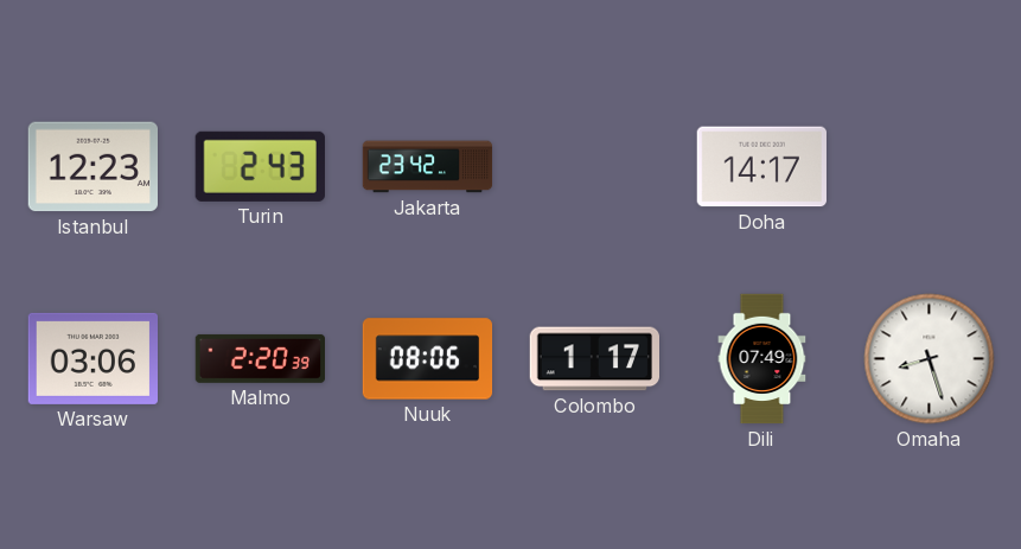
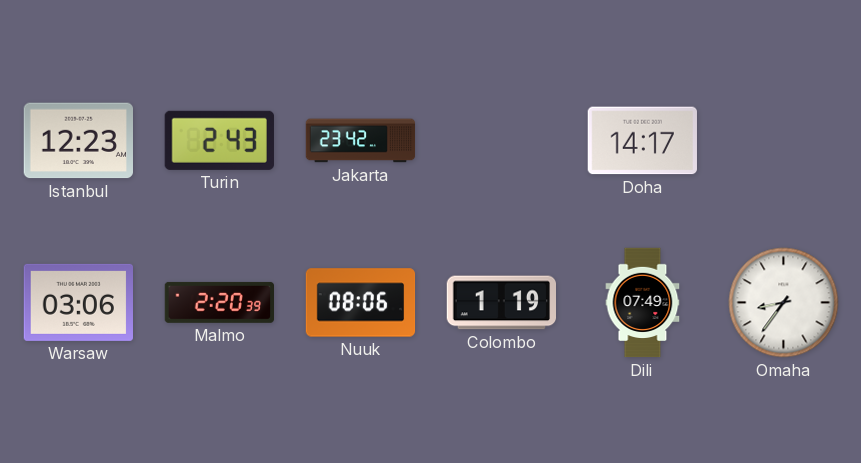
Colombo: 1:17 -> 1:19 (501, 303)
Omaha: 8:27 -> 8:36 (784, 303)
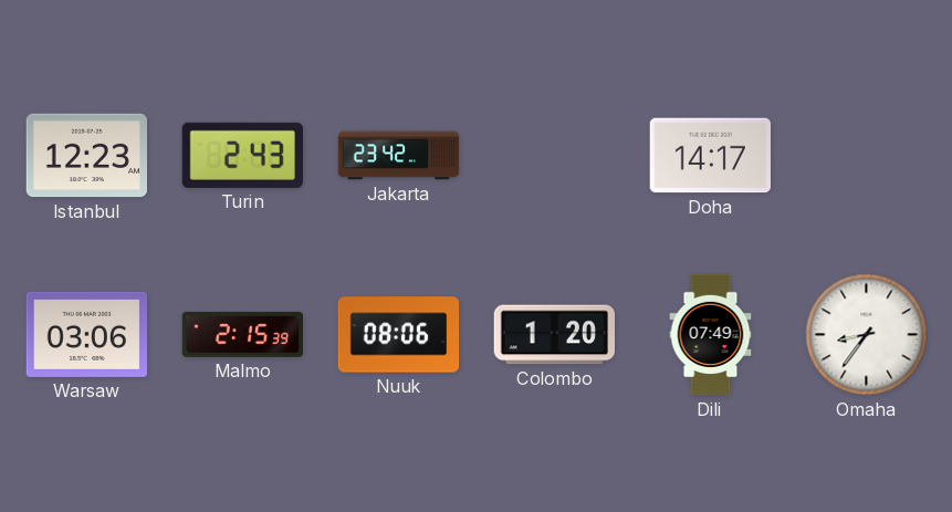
Malmo: 2:20 -> 2:15 (242, 334)
Colombo: 1:19 -> 1:20 (554, 335)
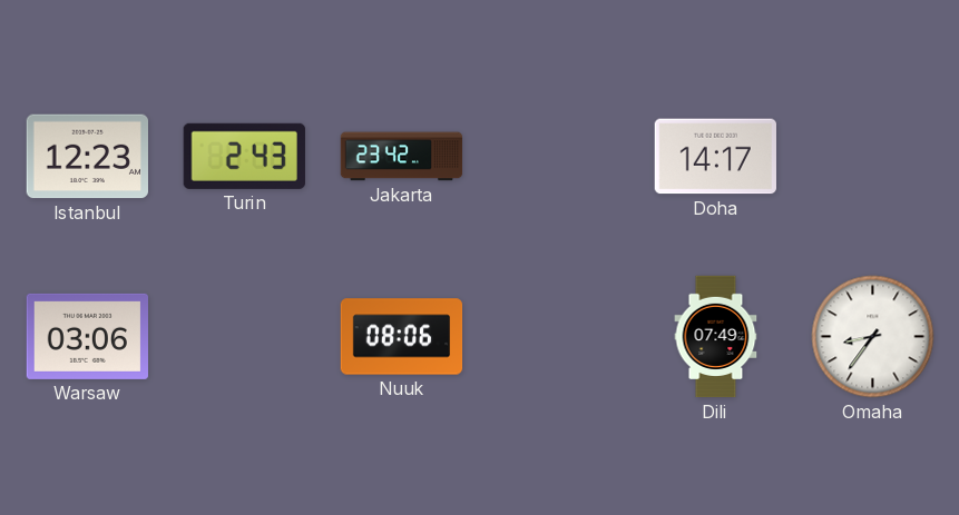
Malmo: 2:15 -> none (242, 334)
Colombo: 1:20 -> none (554, 335)
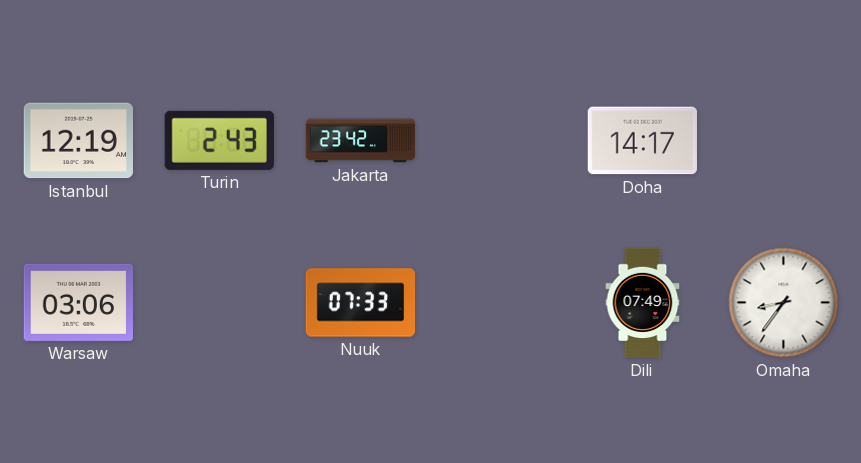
Istanbul: 12:23 -> 12:19 (78, 141)
Nuuk: 08:06 -> 07:33 (361, 303)
